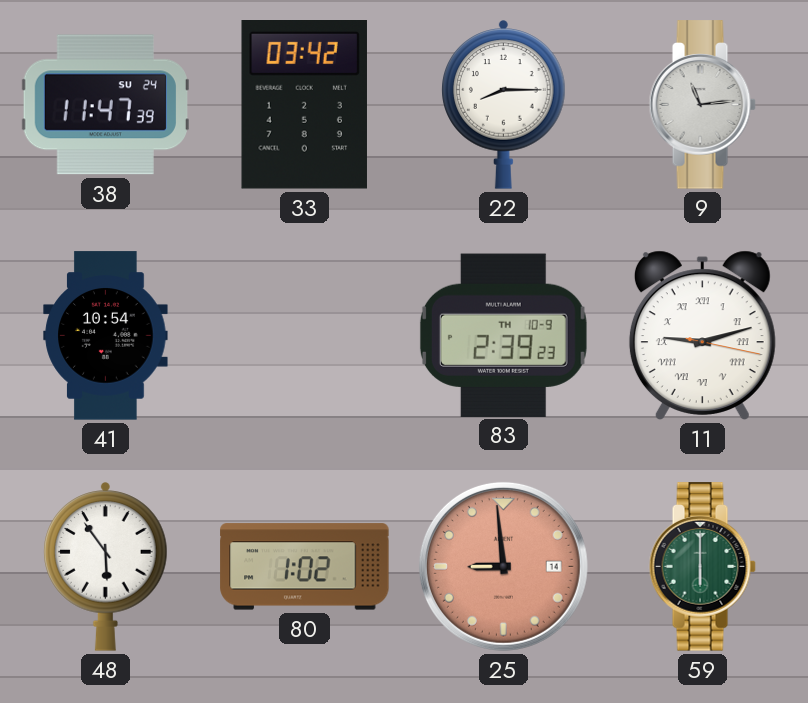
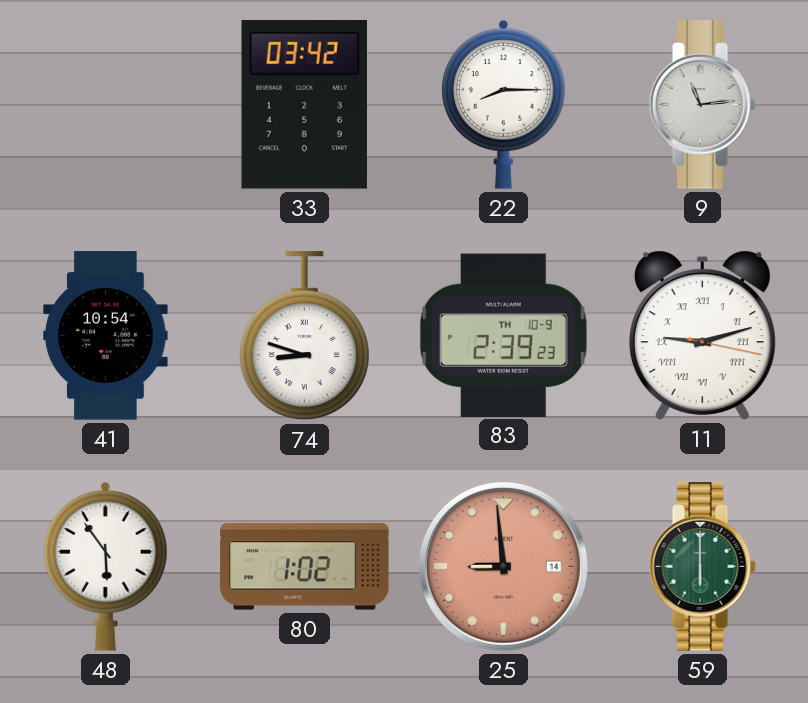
38: 11:47 -> none (105, 105)
74: none -> 8:48 (304, 336)
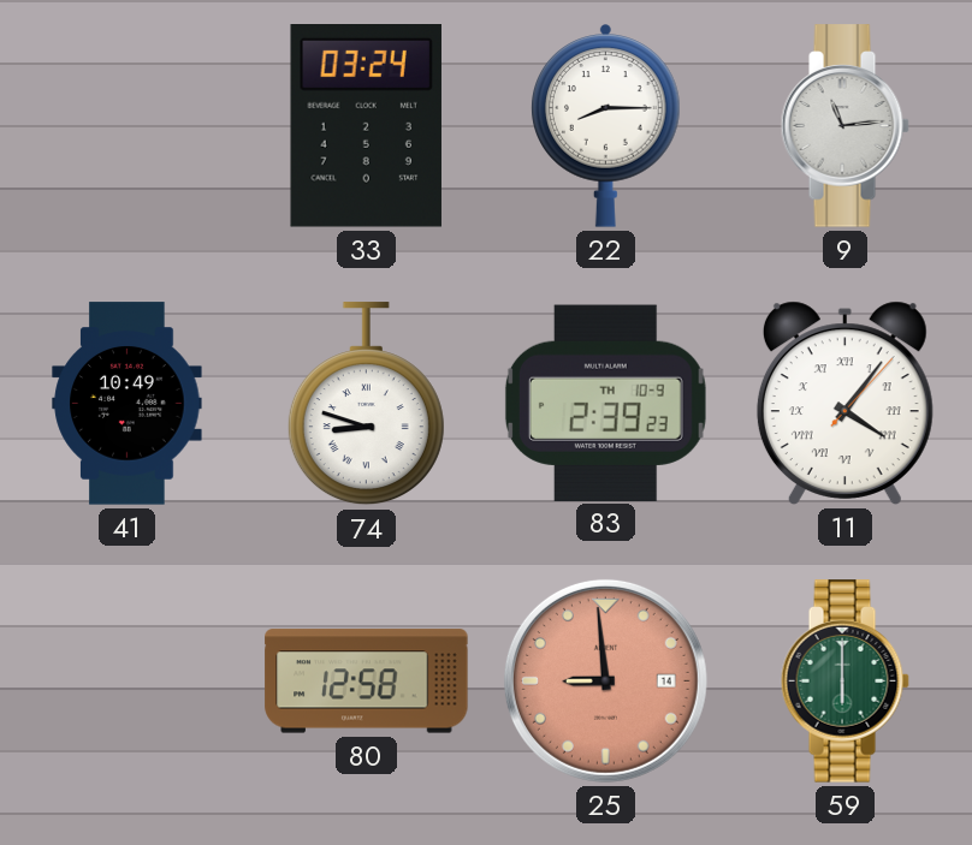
33: 03:42 -> 03:24 (366, 126)
41: 10:54 -> 10:49 (128, 404)
11: 9:12 -> 4:06 (844, 403)
48: 5:54 -> none (106, 567)
80: 1:02 -> 12:58 (367, 682)
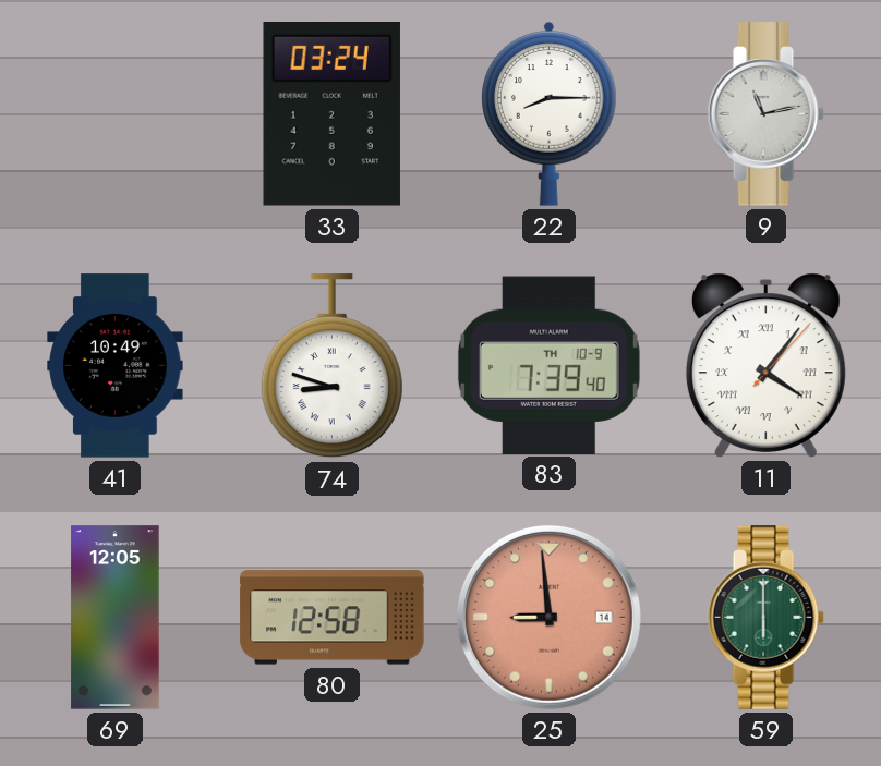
9: 11:14 -> 11:13 (765, 114)
83: 2:39 -> 7:39 (548, 365)
69: none -> 12:05 (116, 618)
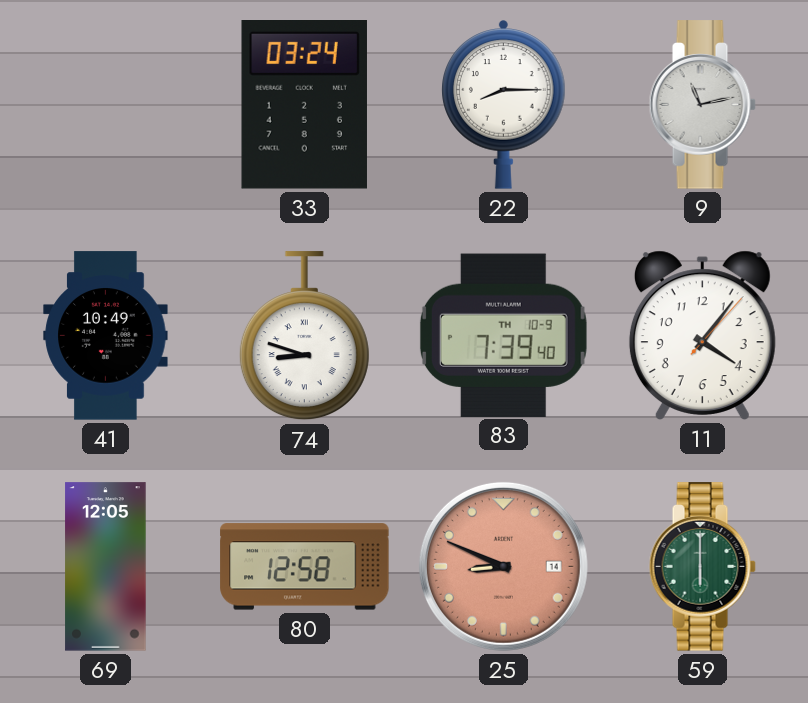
11 numerals: Roman -> Arabic (702, 335)
25: 8:59 -> 8:49 (503, 566)
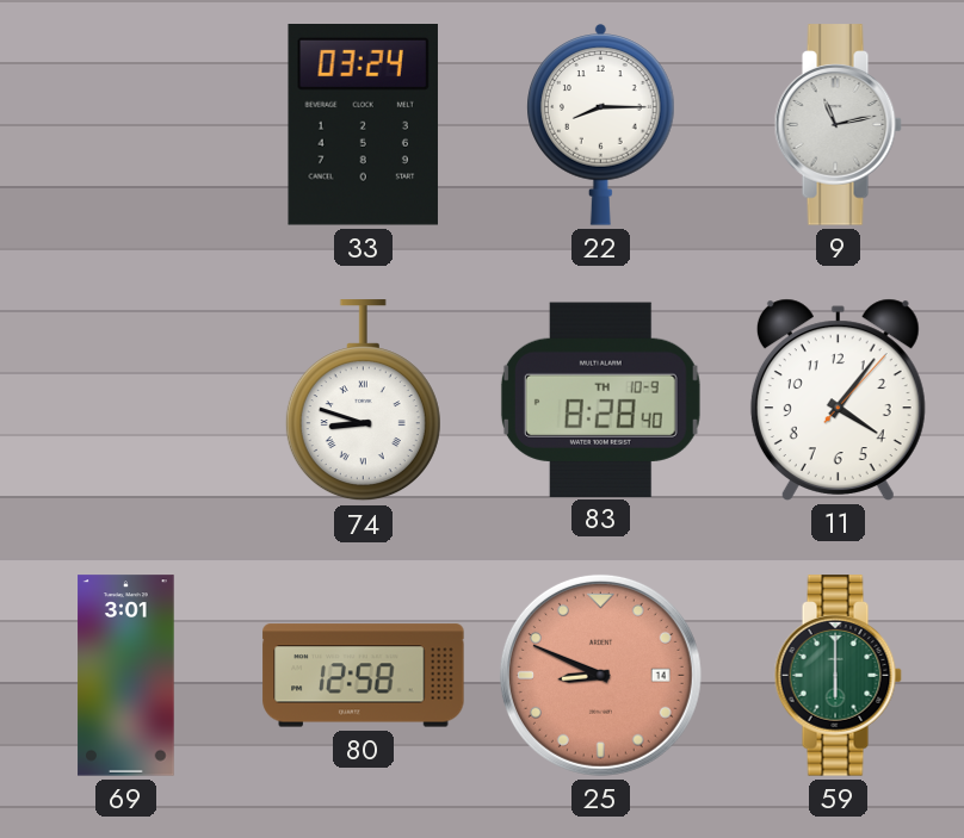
41: 10:49 -> none (106, 336)
83: 7:39 -> 8:28 (600, 399)
69: 12:05 -> 3:01 (126, 676)
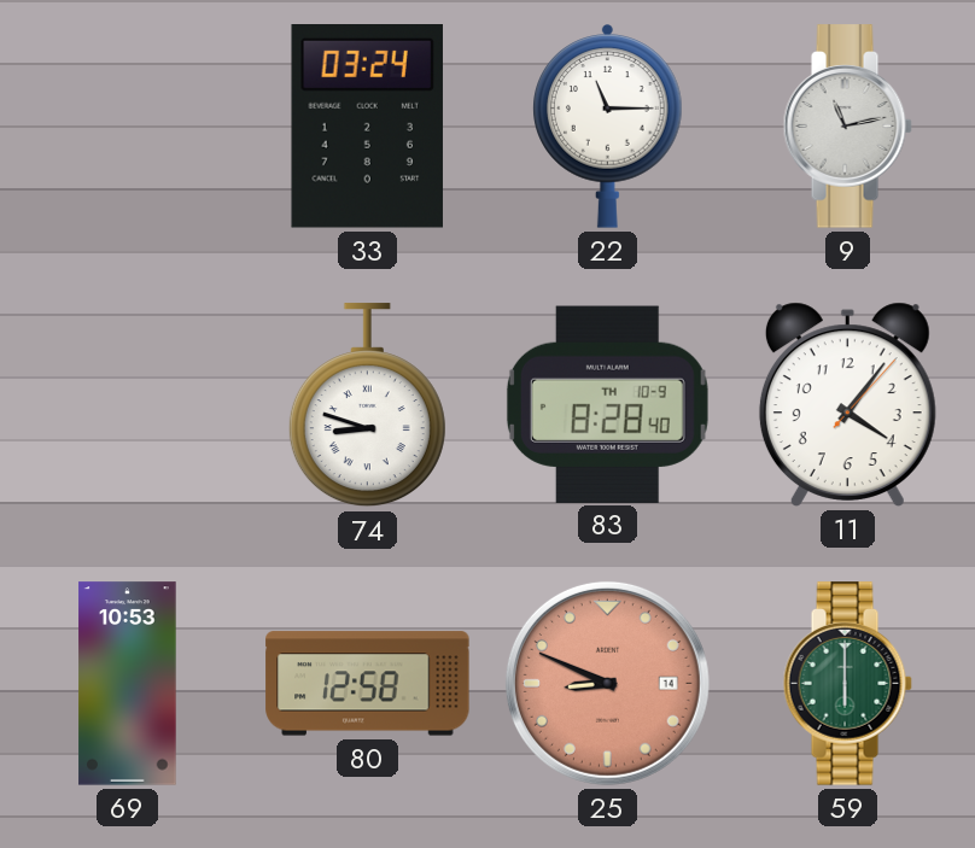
22: 8:15 -> 11:15 (608, 127)
69: 3:01 -> 10:53 (128, 684)
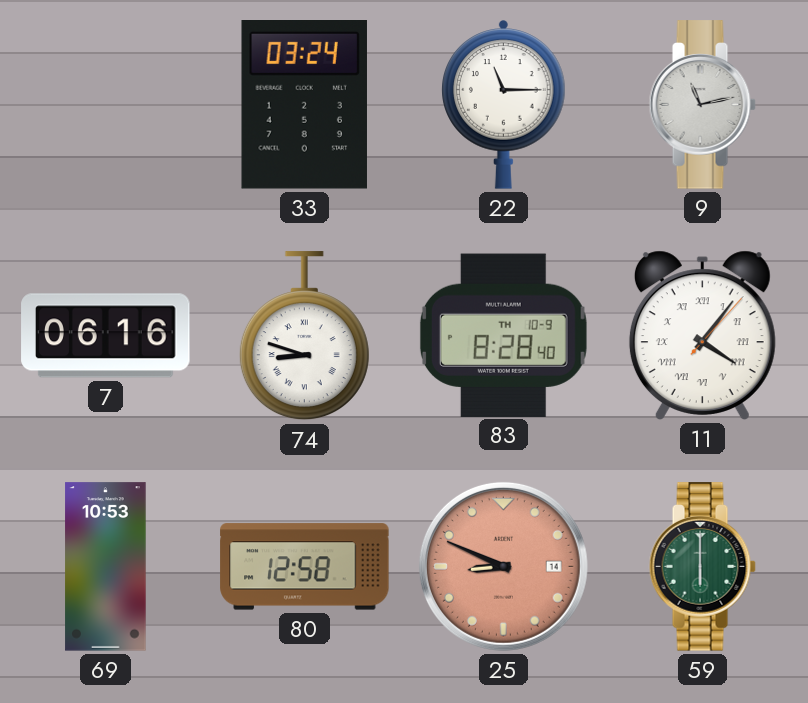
7: none -> 06:16 (106, 336)
11 numerals: Arabic -> Roman (702, 335)
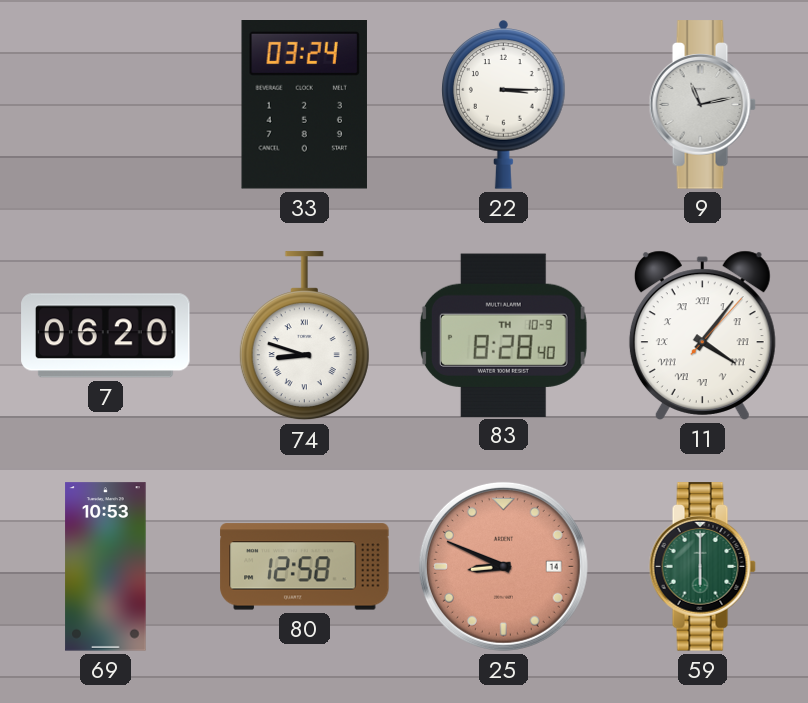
22: 11:15 -> 3:15 (504, 105)
7: 06:16 -> 06:20 (106, 336)
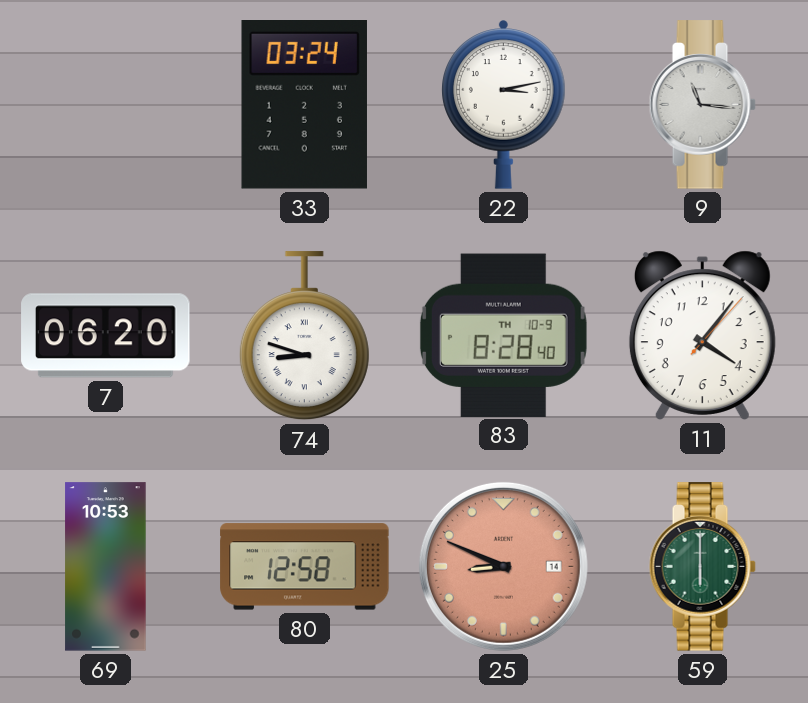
22: 3:15 -> 3:13 (504, 105)
9: 11:13 -> 11:16 (702, 105)
11 numerals: Roman -> Arabic (702, 335)
